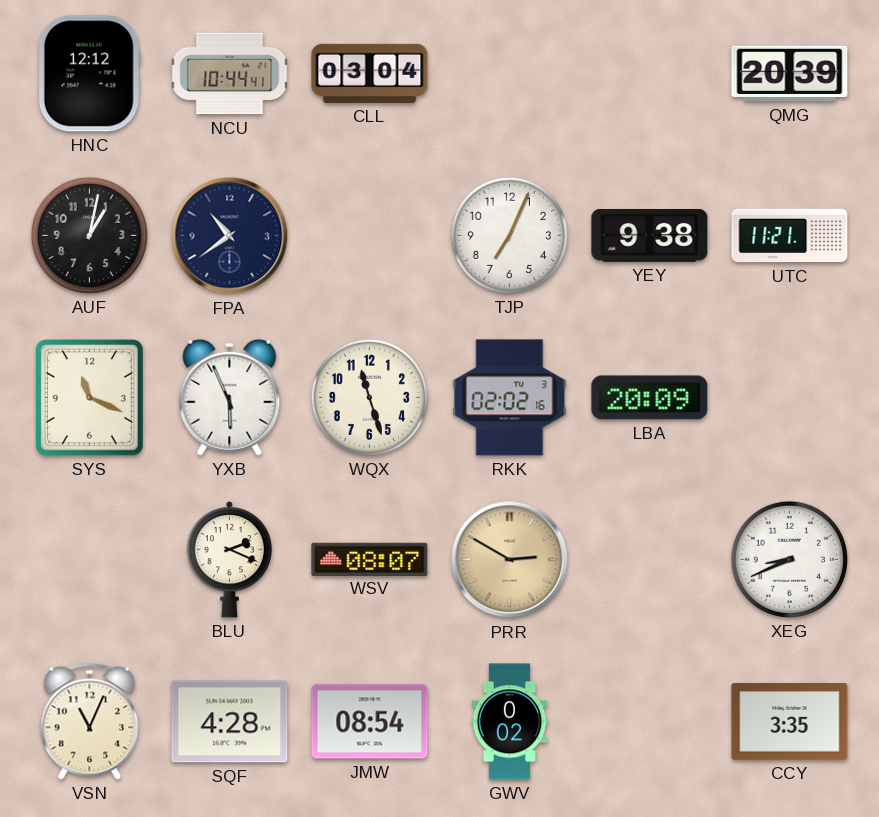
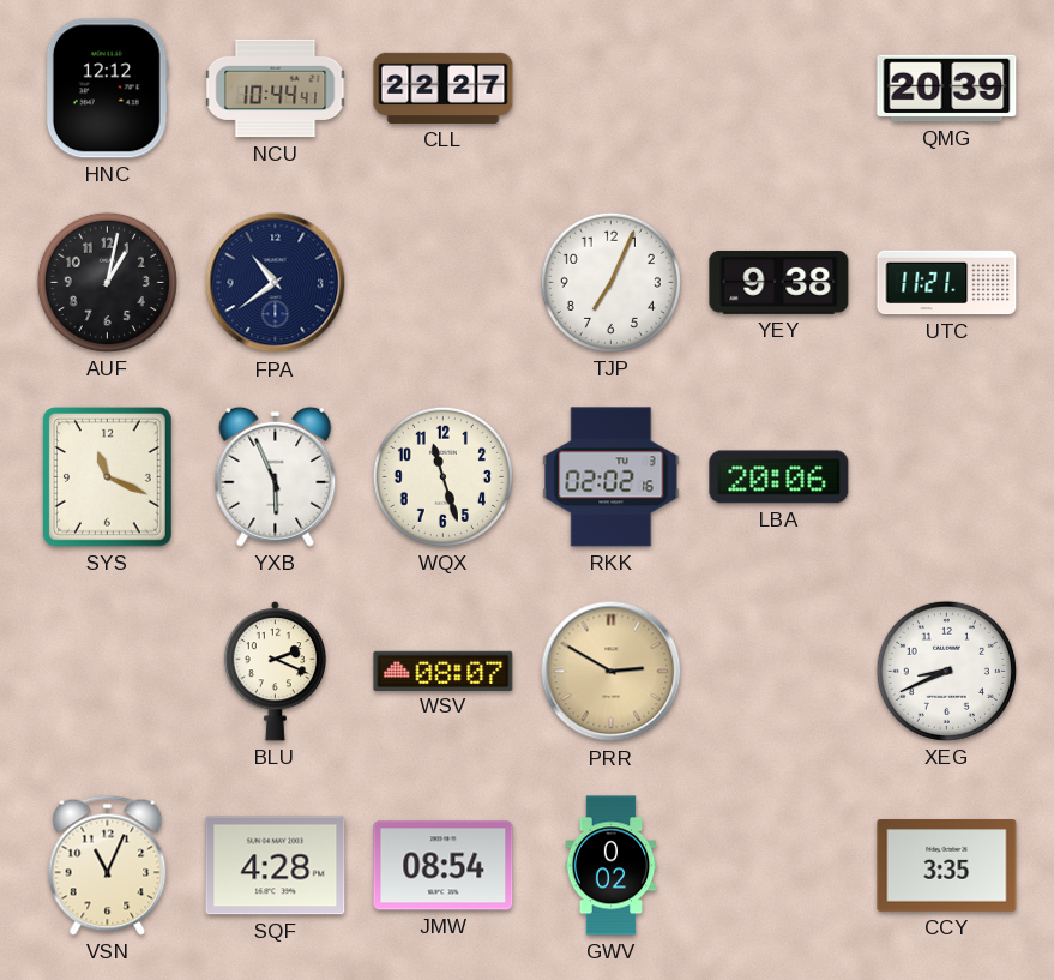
CLL: 03:04 -> 22:27 (444, 88)
LBA: 20:09 -> 20:06 (779, 477)
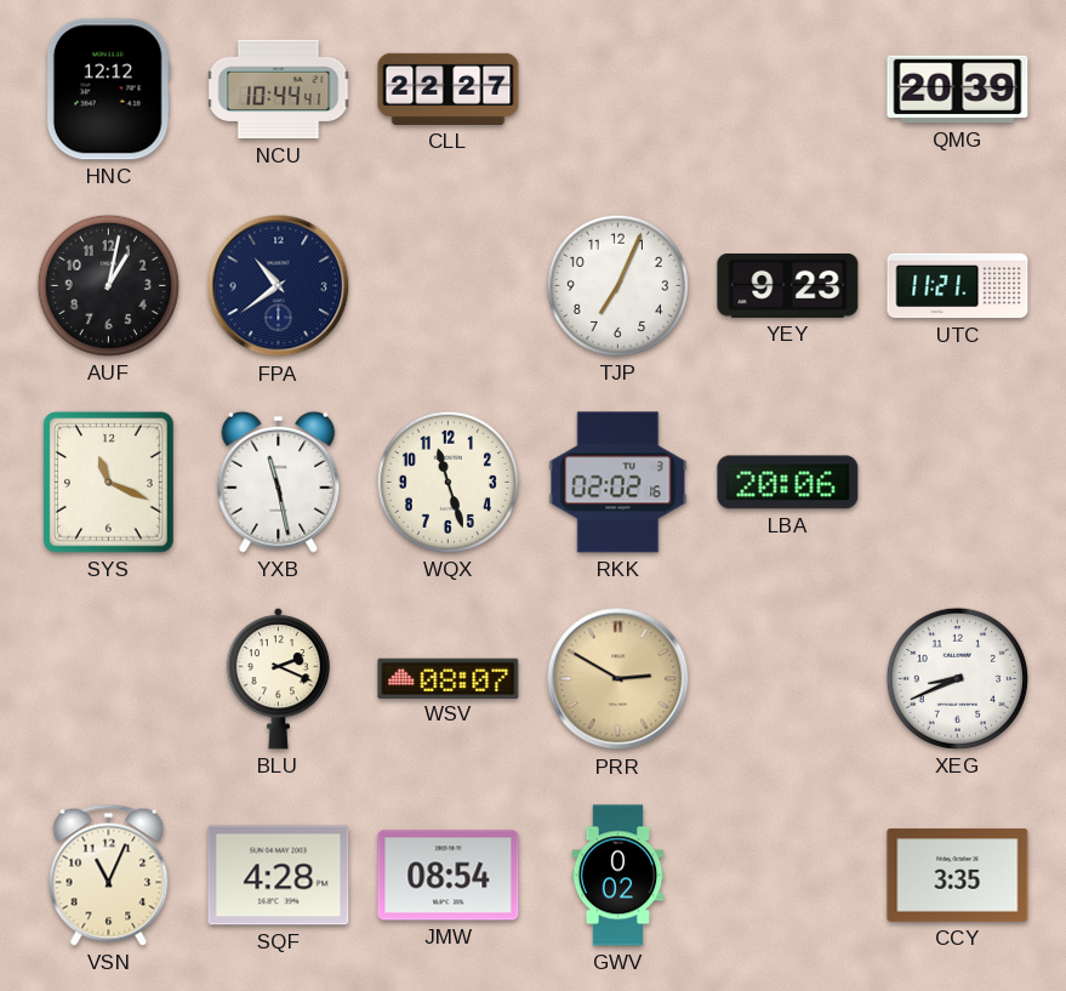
YEY: 9:38 -> 9:23 (788, 286)
YXB: 5:56 -> 11:28 (279, 482)
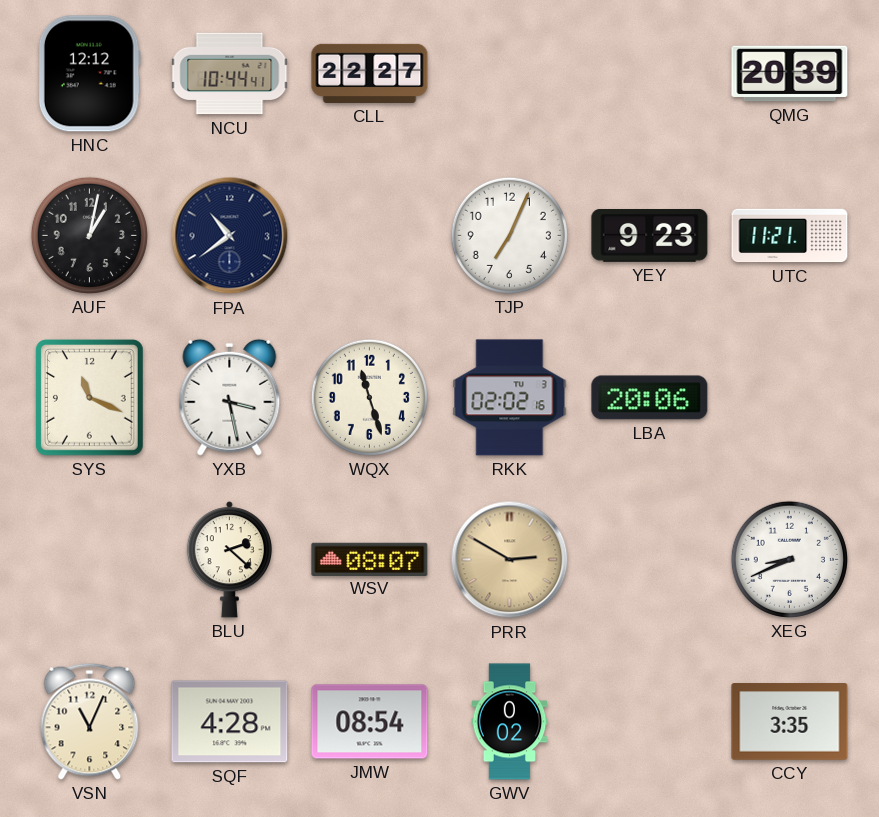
YXB: 11:28 -> 3:28 (230, 397)
BLU: 2:19 -> 2:22 (229, 560)
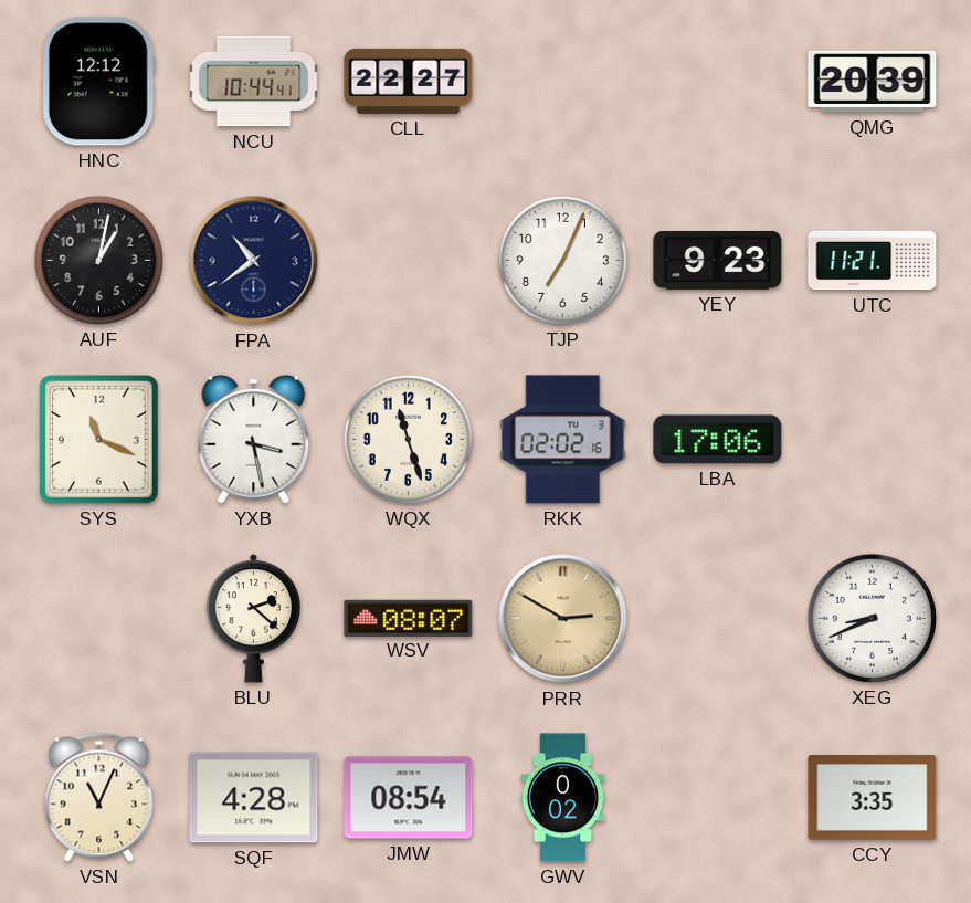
LBA: 20:06 -> 17:06 (718, 440)
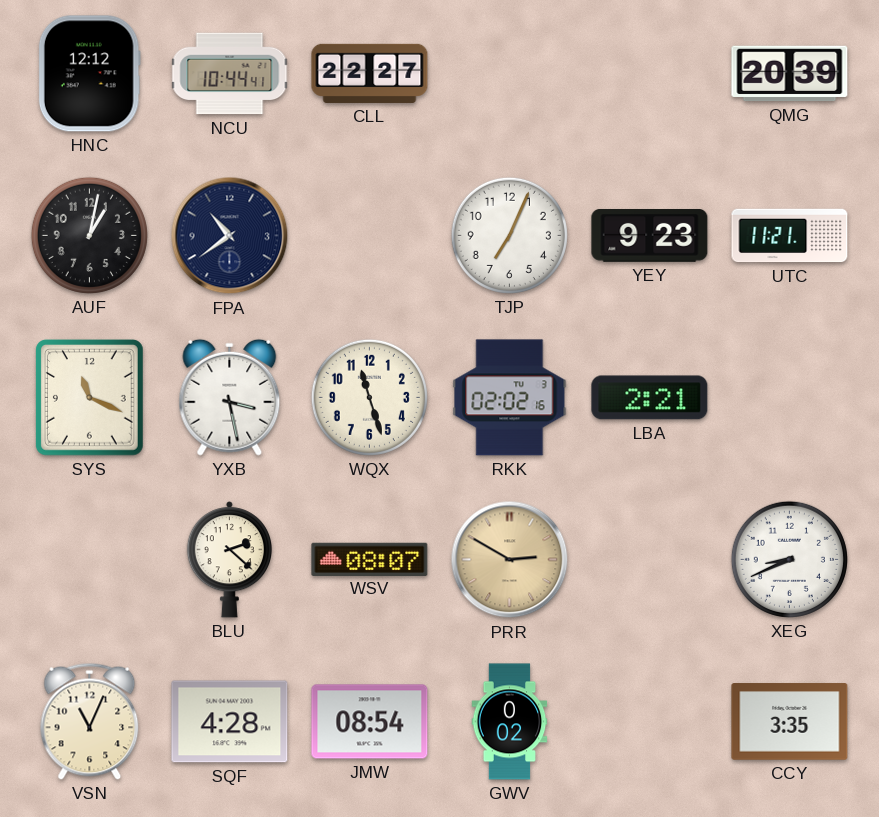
LBA: 17:06 -> 2:21 (650, 398)
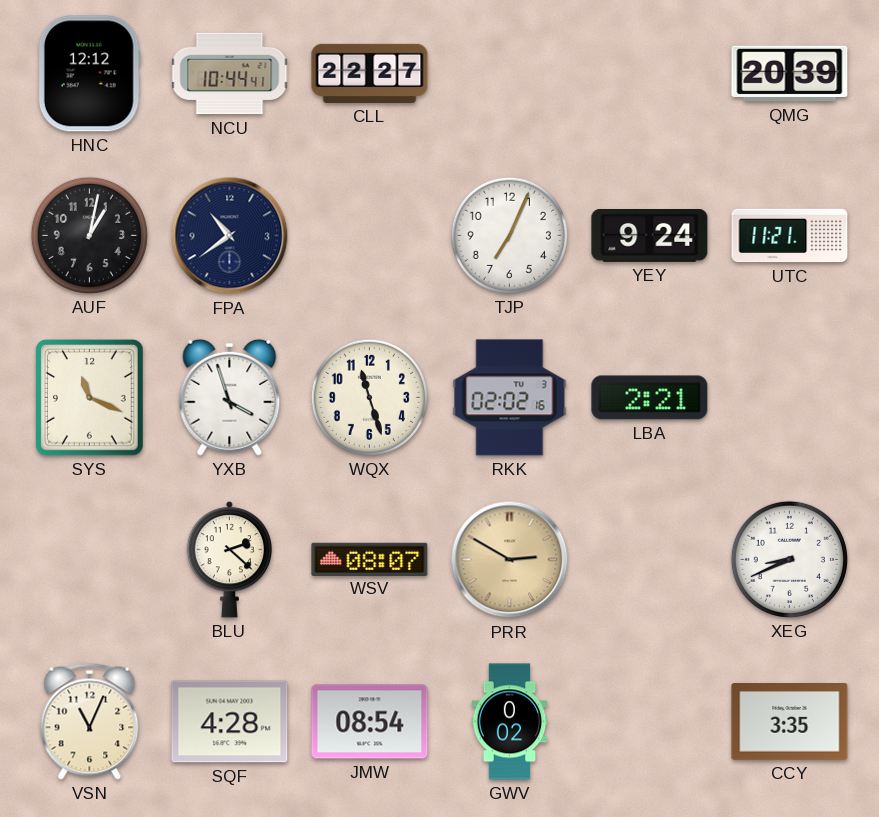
YEY: 9:23 -> 9:24 (650, 236)
YXB: 3:28 -> 3:57 (230, 397)
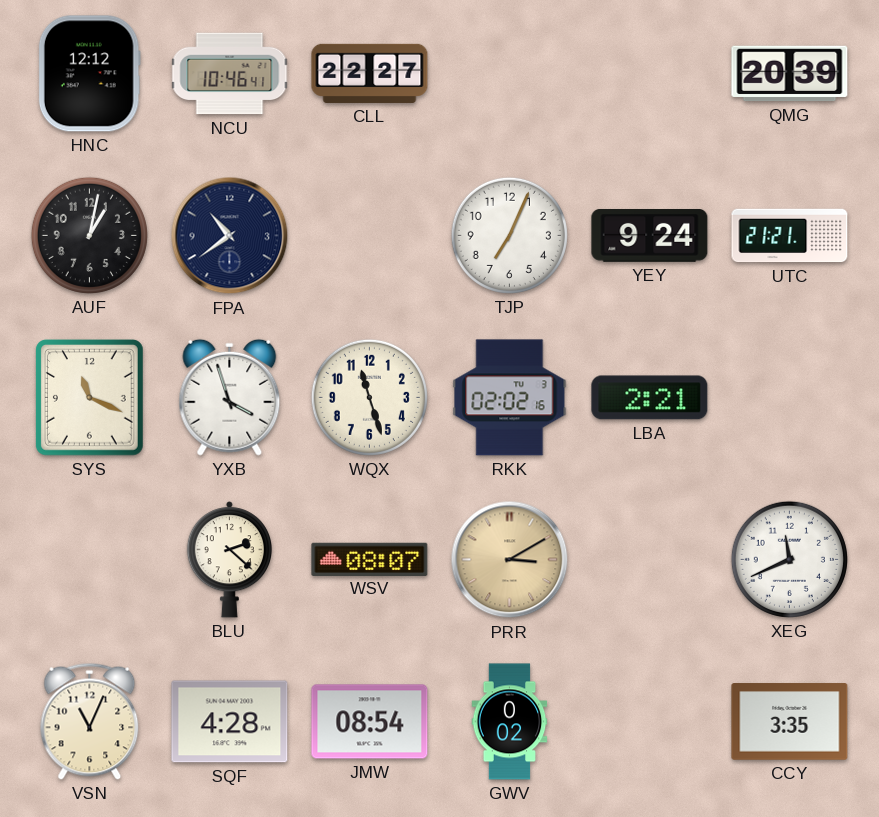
NCU: 10:44 -> 10:46 (230, 74)
UTC: 11:21 -> 21:21 (790, 236)
PRR: 2:50 -> 3:10 (510, 560)
XEG: 8:41 -> 11:41 (789, 559)
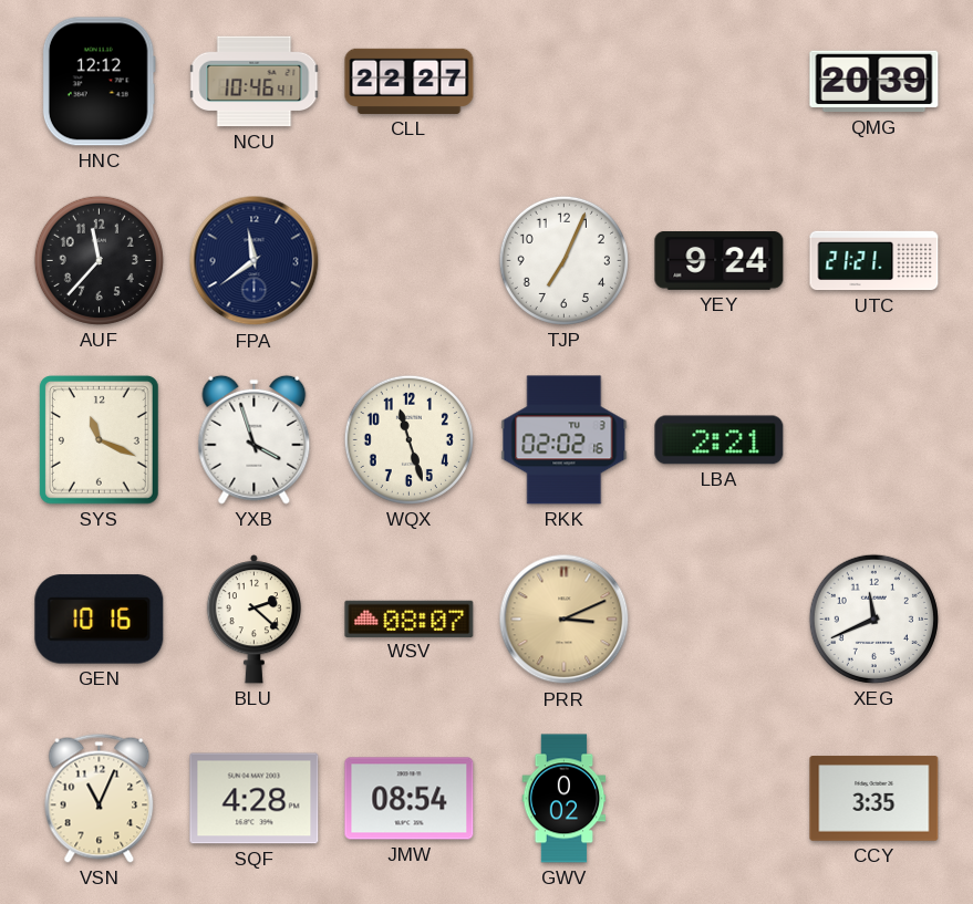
AUF: 1:02 -> 11:37 (99, 260)
FPA: 10:39 -> 11:39 (255, 261)
GEN: none -> 10:16 (100, 620)
PRR: 3:10 -> 3:11 (565, 620)
